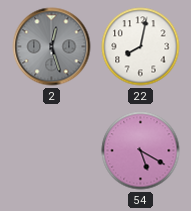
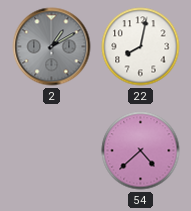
2: 12:27 -> 1:10 (52, 47)
54: 5:20 -> 4:38 (141, 151)
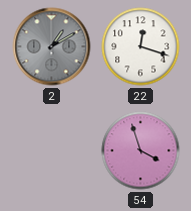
22: 8:02 -> 12:18 (141, 47)
54: 4:38 -> 3:57 (141, 151)
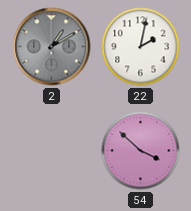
22: 12:18 -> 2:02 (141, 47)
54: 3:57 -> 3:52 (141, 151)
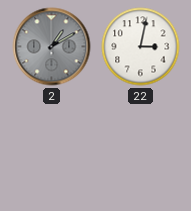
22: 2:02 -> 3:02 (141, 47)
54: 3:52 -> none (141, 151)
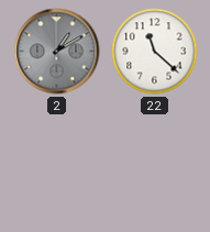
22: 3:02 -> 11:22 (155, 52)
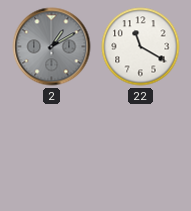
22: 11:22 -> 11:20 (141, 47)
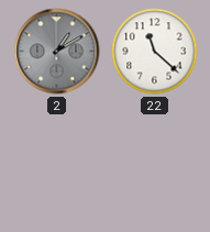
22: 11:20 -> 11:22 (155, 52)
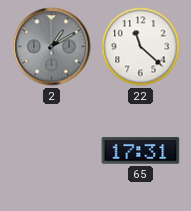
65: none -> 17:31 (141, 151)
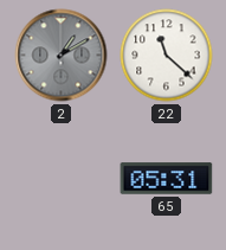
65: 17:31 -> 05:31 (167, 179)
